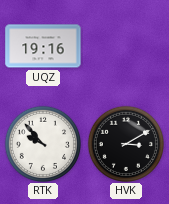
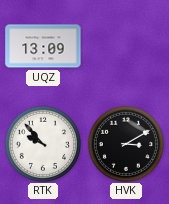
UQZ: 19:16 -> 13:09 (43, 46)
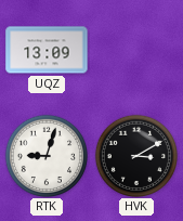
RTK: 9:53 -> 9:03 (45, 155)
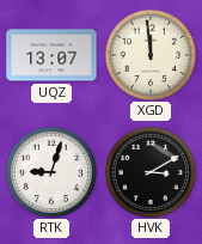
UQZ: 13:09 -> 13:07 (51, 55)
XGD: none -> 11:59 (149, 54)
